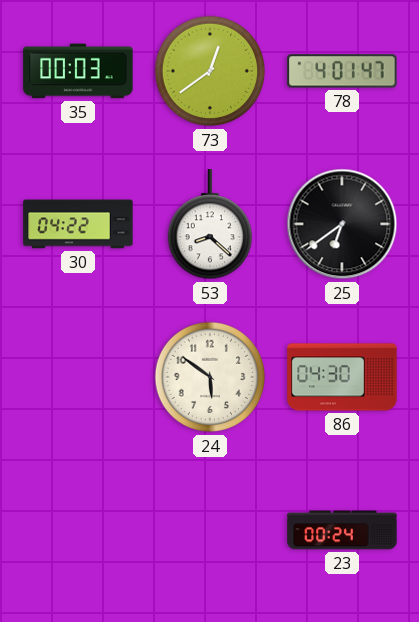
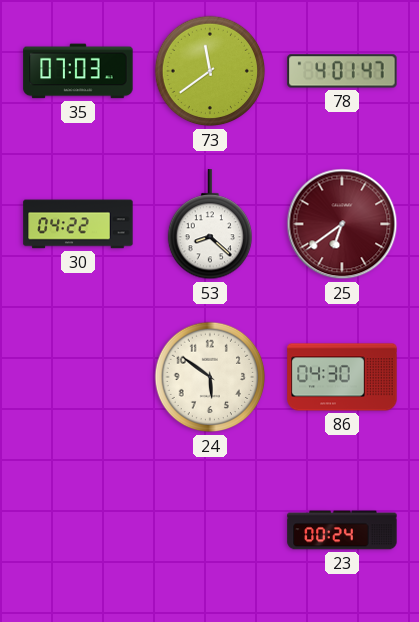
35: 00:03 -> 07:03 (78, 71)
73: 12:39 -> 11:39 (210, 71)
25 dial: black -> burgundy (342, 224)
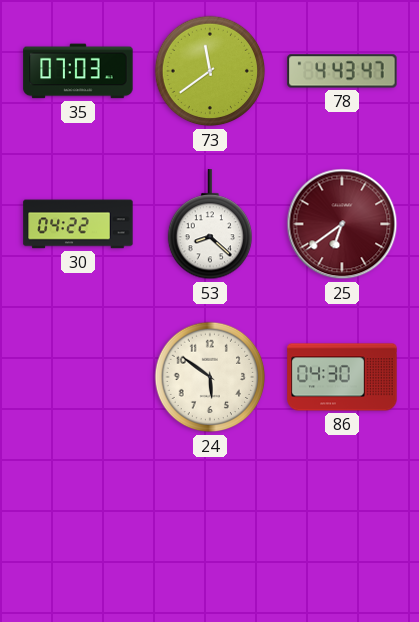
78: 4:01 -> 4:43 (342, 71)
23: 00:24 -> none (342, 530)
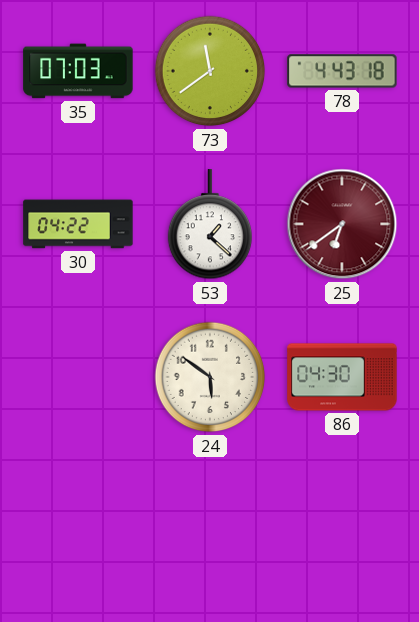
78: 4:43:47 -> 4:43:18 (342, 71)
53: 8:22 -> 1:22 (209, 225)
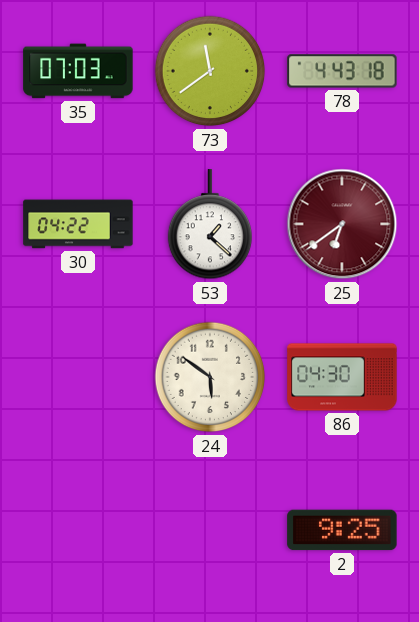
2: none -> 9:25 (342, 530)
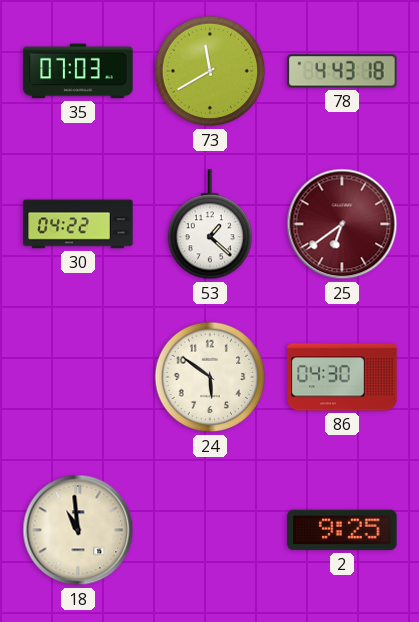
73: 11:39 -> 11:40 (210, 71)
18: none -> 10:59 (78, 530)
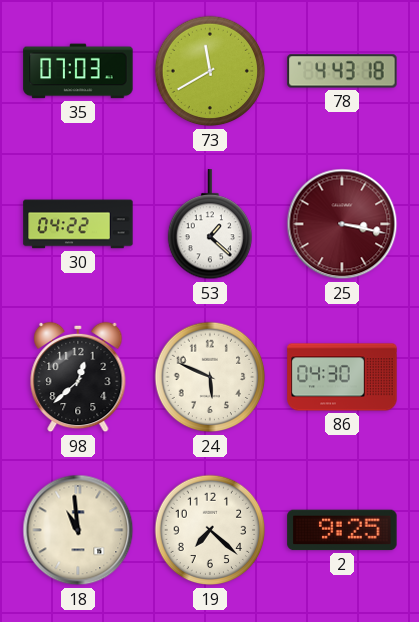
25: 6:39 -> 3:17 (342, 224)
98: none -> 12:38 (78, 377)
24: 5:51 -> 5:49 (210, 377)
19: none -> 7:22 (210, 530)
